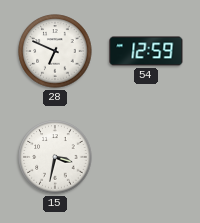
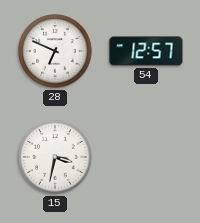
54: 12:59 -> 12:57 (146, 51)
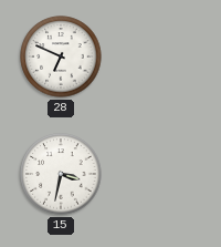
54: 12:57 -> none (146, 51)
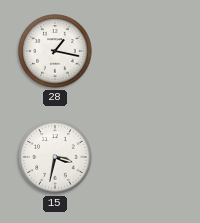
28: 6:49 -> 1:17 (55, 51)
